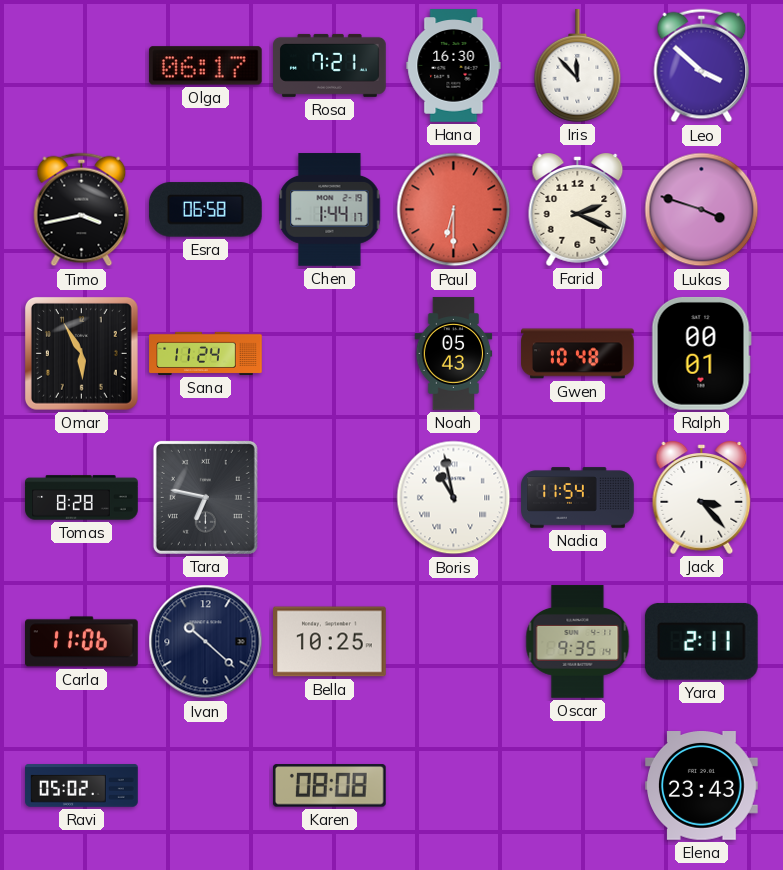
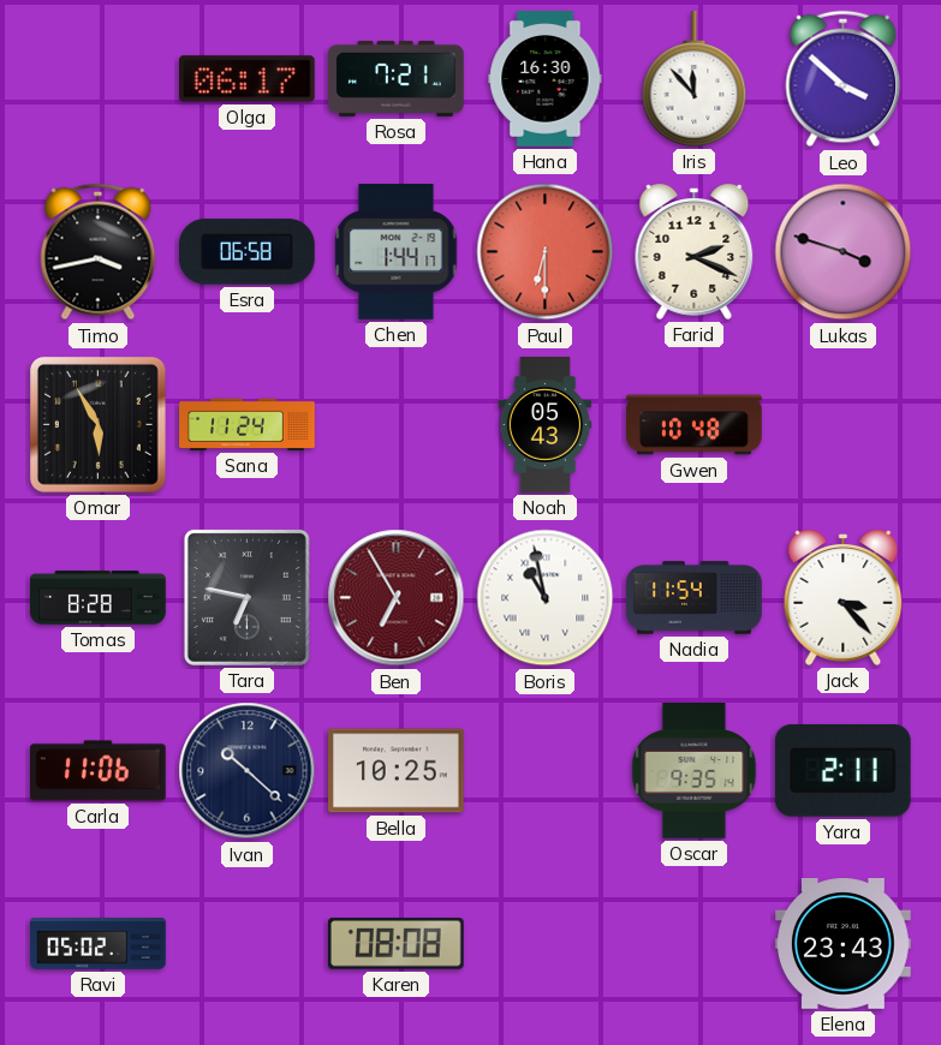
Ralph: 00:01 -> none (701, 353)
Ben: none -> 6:55 (397, 598)
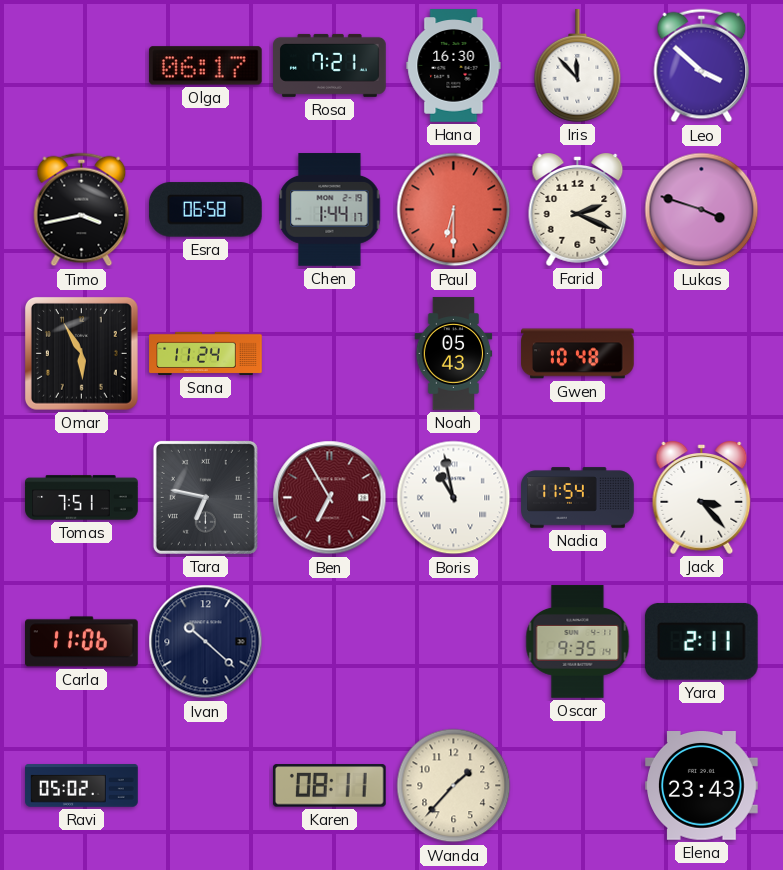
Tomas: 8:28 -> 7:51 (82, 498)
Bella: 10:25 -> none (397, 771)
Karen: 08:08 -> 08:11 (329, 786)
Wanda: none -> 1:37 (454, 786)
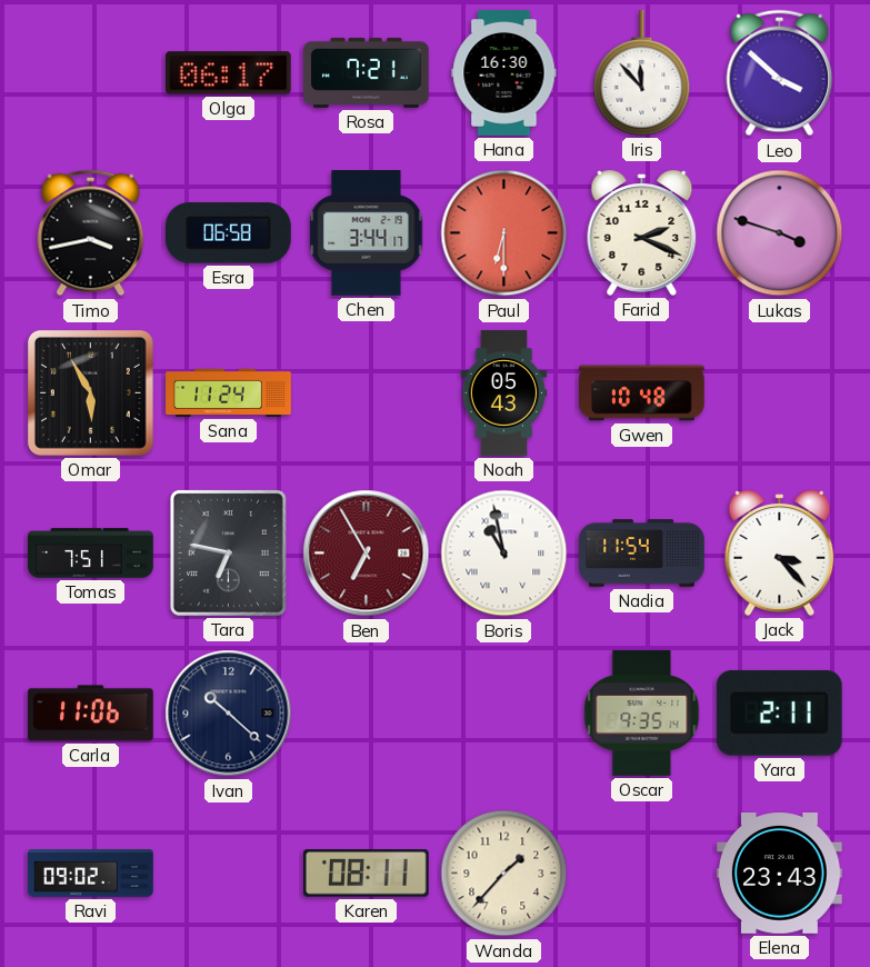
Chen: 1:44 -> 3:44 (367, 233)
Ravi: 05:02 -> 09:02 (91, 874)
